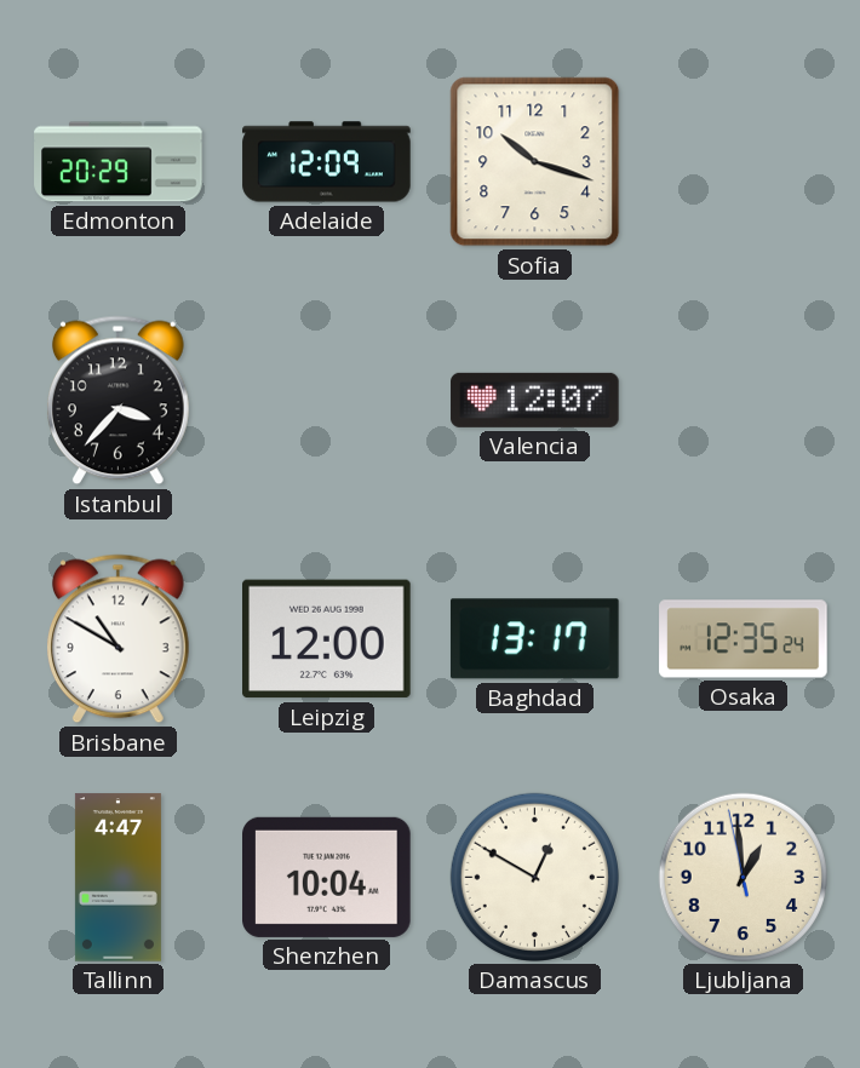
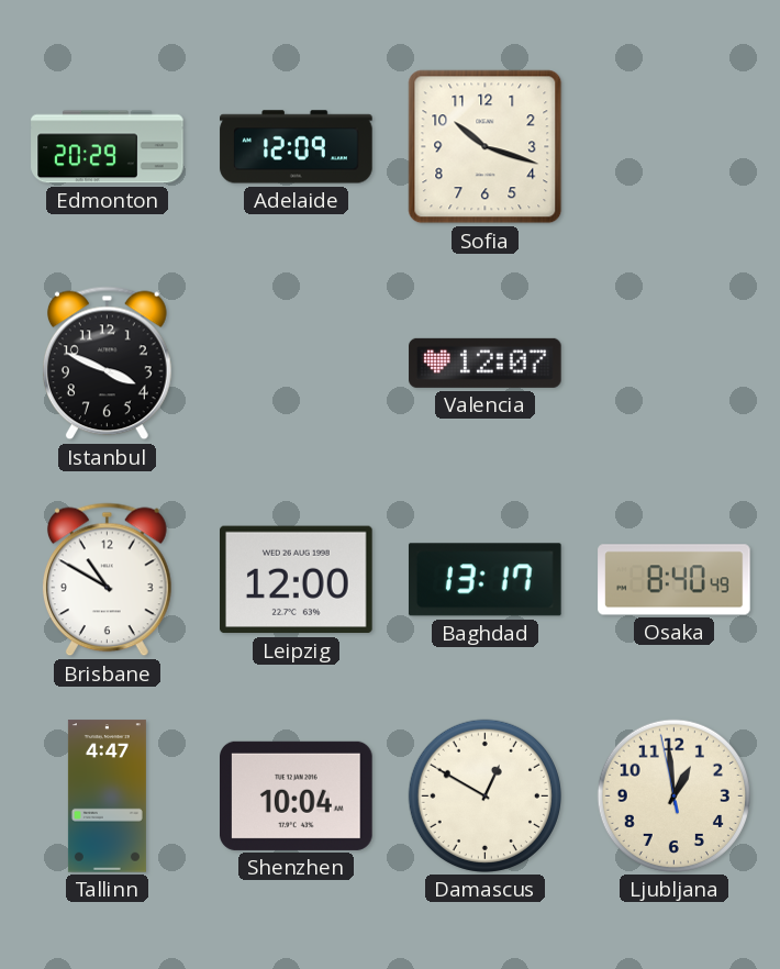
Istanbul: 3:37 -> 3:49 (107, 364)
Osaka: 12:35 -> 8:40 (675, 580)
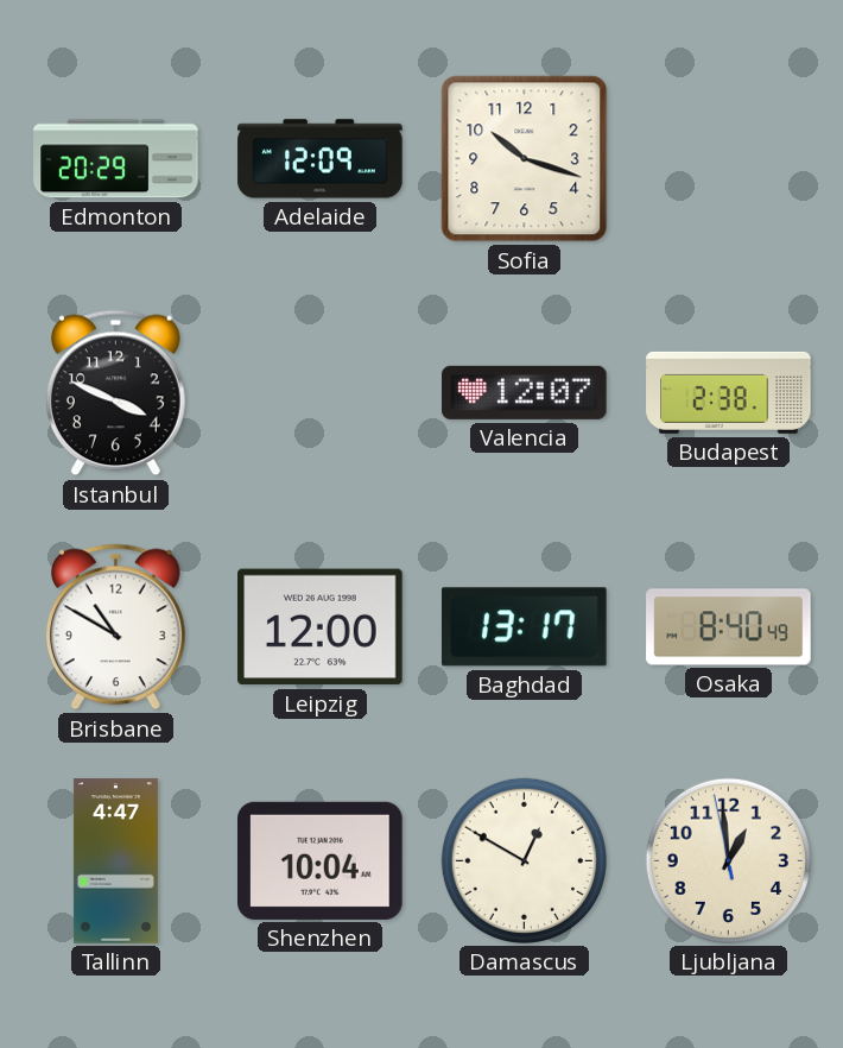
Budapest: none -> 2:38 (729, 392)
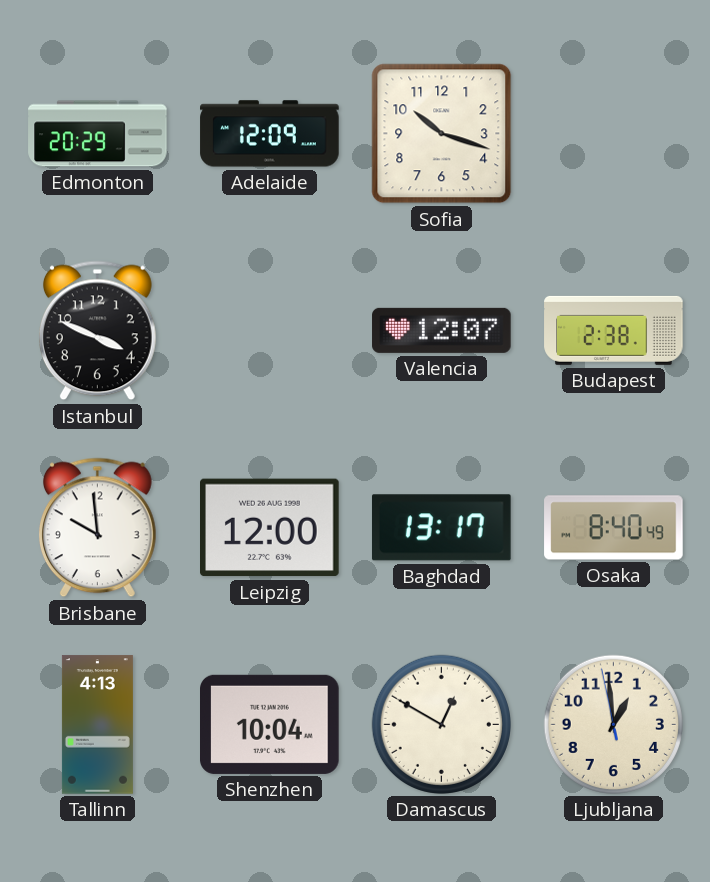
Brisbane: 10:50 -> 9:59 (97, 528)
Tallinn: 4:47 -> 4:13 (97, 725)
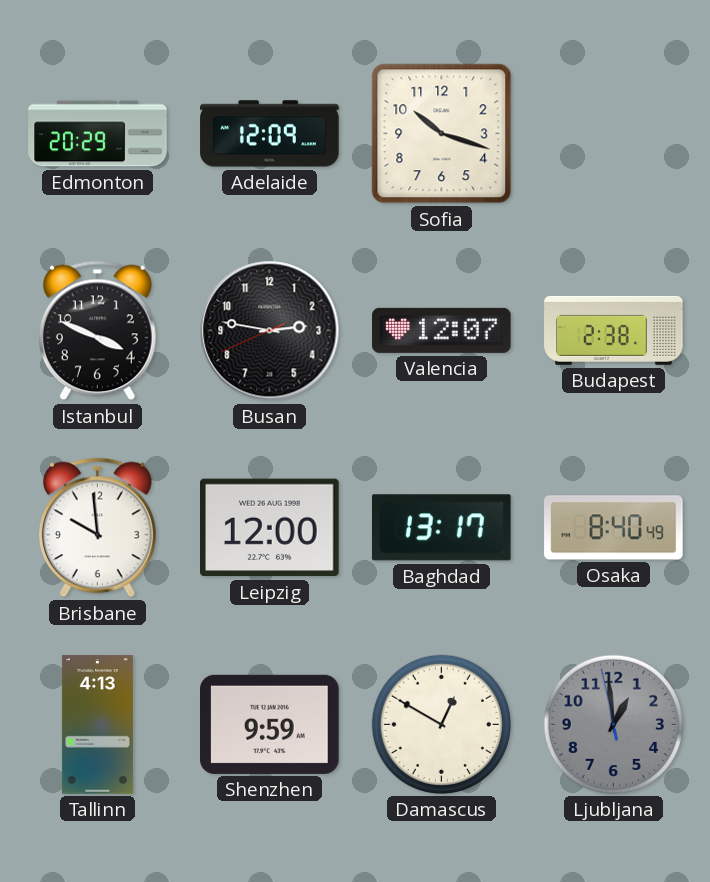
Busan: none -> 2:46 (270, 331)
Shenzhen: 10:04 -> 9:59 (270, 724)
Ljubljana dial: cream -> grey (613, 724)
